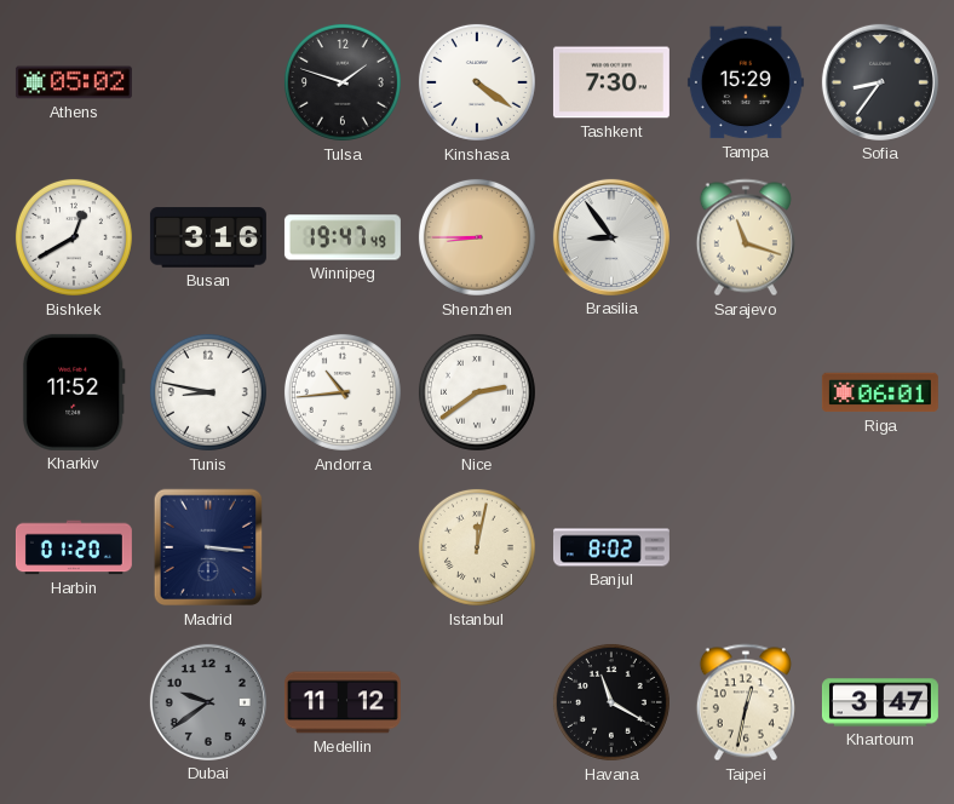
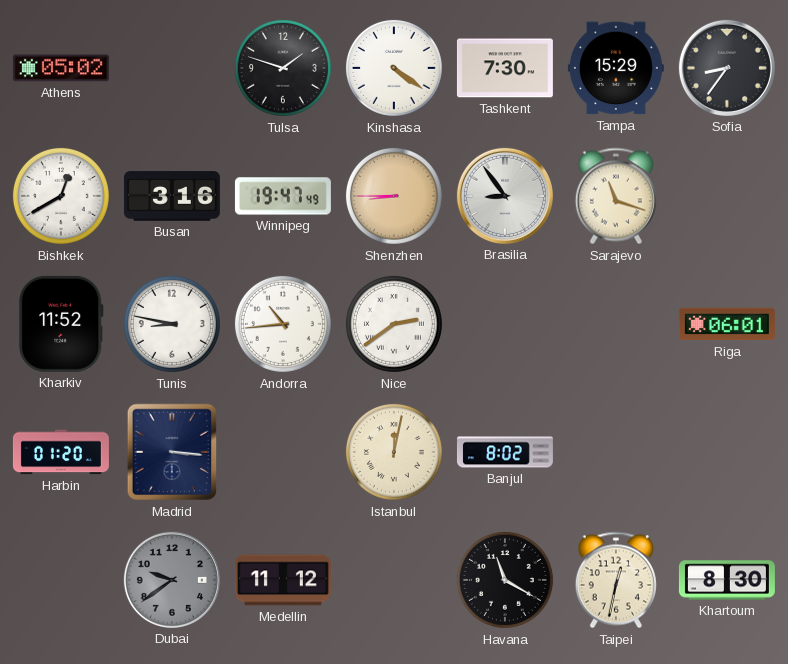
Khartoum: 3:47 -> 8:30 (727, 580)
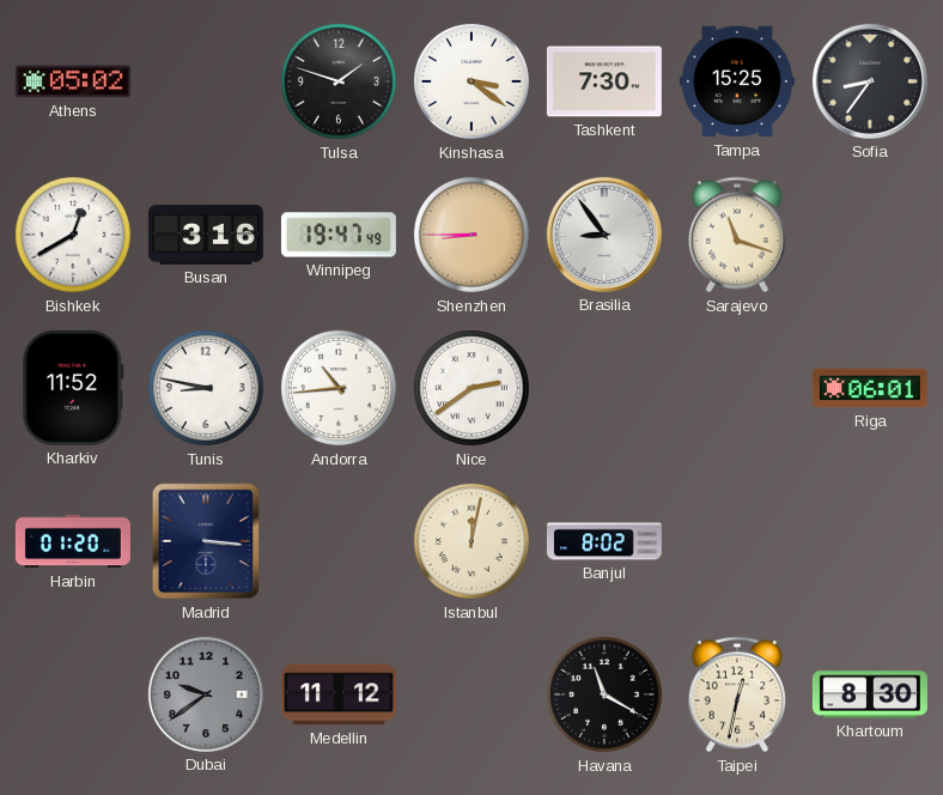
Kinshasa: 4:21 -> 3:21 (471, 81)
Tampa: 15:29 -> 15:25 (737, 81)
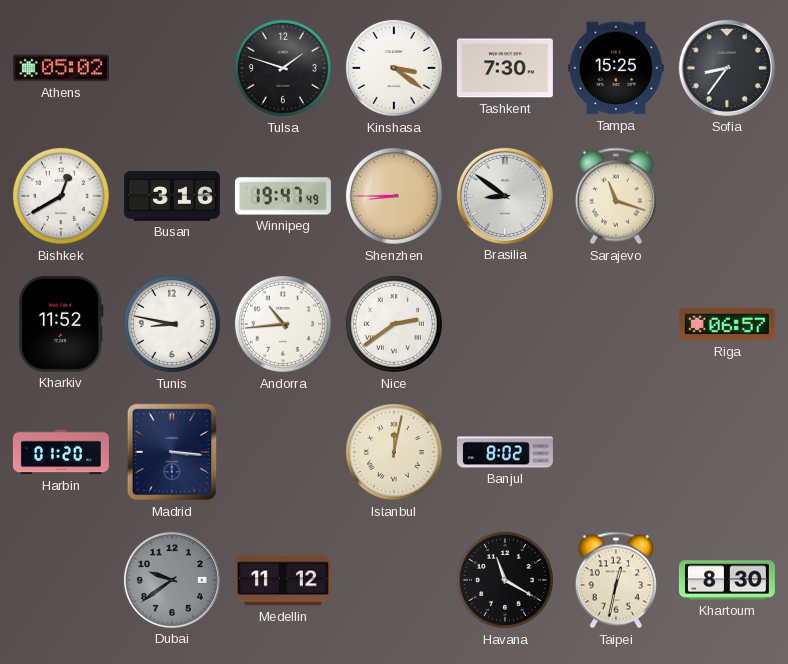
Brasilia: 8:54 -> 8:51 (505, 196)
Riga: 06:01 -> 06:57 (727, 324)
